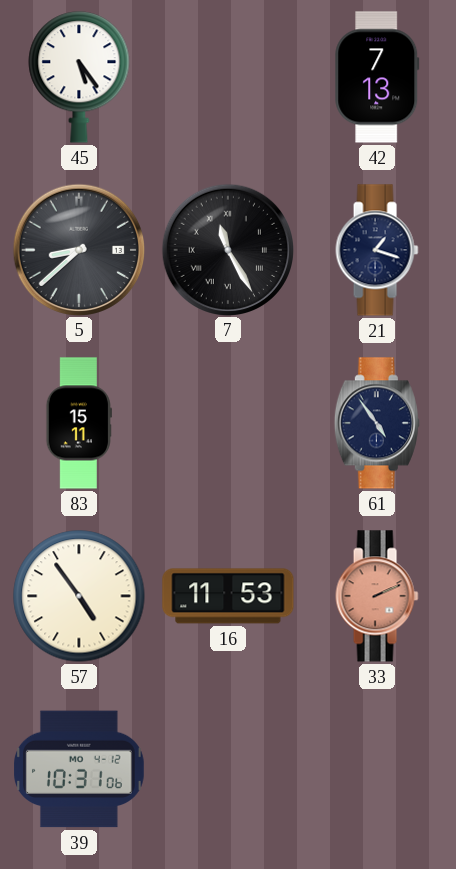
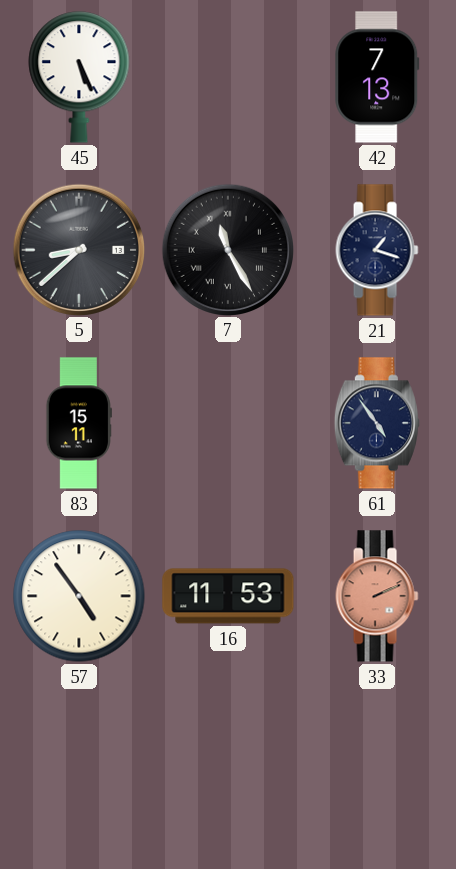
45: 5:24 -> 5:26 (79, 77)
39: 10:31 -> none (80, 769)
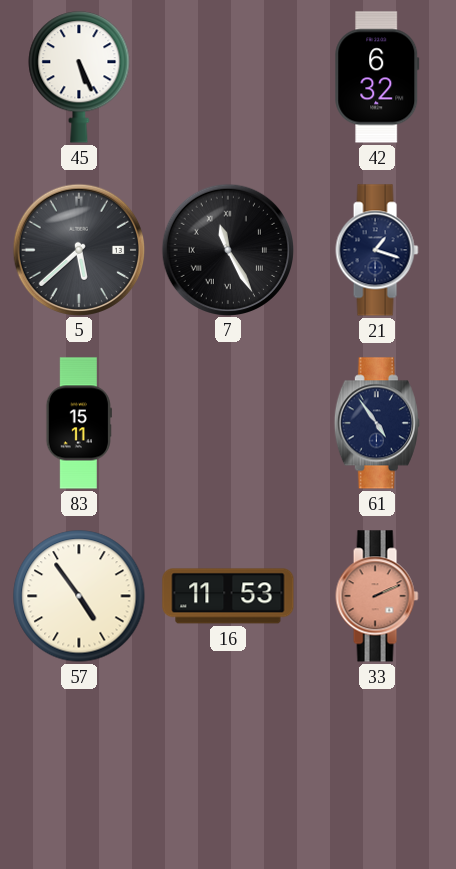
42: 7:13 -> 6:32 (377, 77)
5: 8:38 -> 5:38 (78, 249)
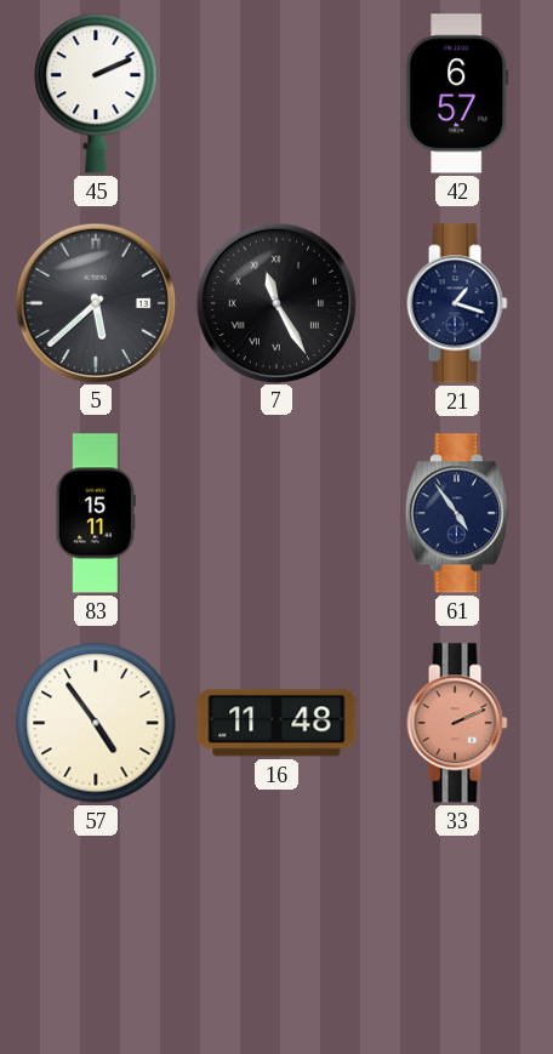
45: 5:26 -> 2:11 (96, 93)
42: 6:32 -> 6:57 (457, 93)
16: 11:53 -> 11:48 (276, 723)
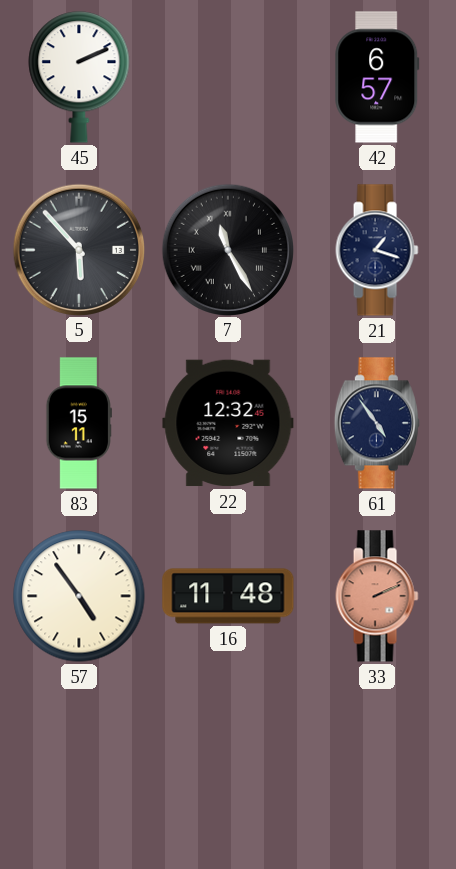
5: 5:38 -> 5:53 (78, 249)
22: none -> 12:32 (228, 423)
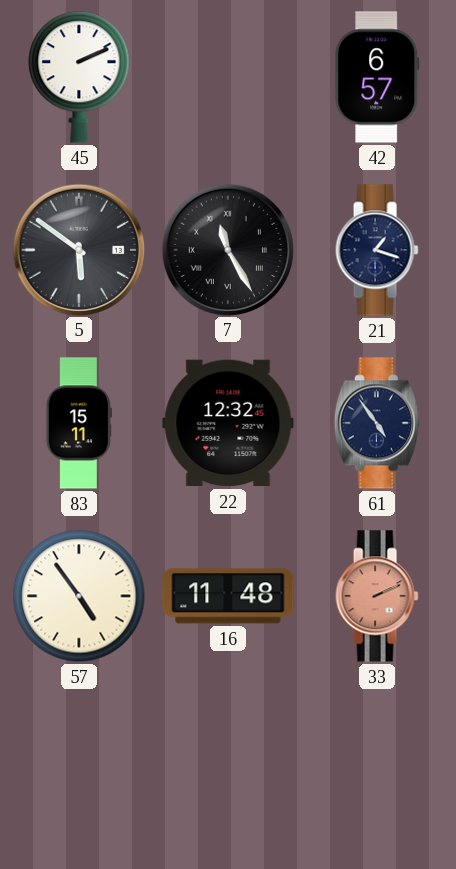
5: 5:53 -> 5:51 (78, 249)
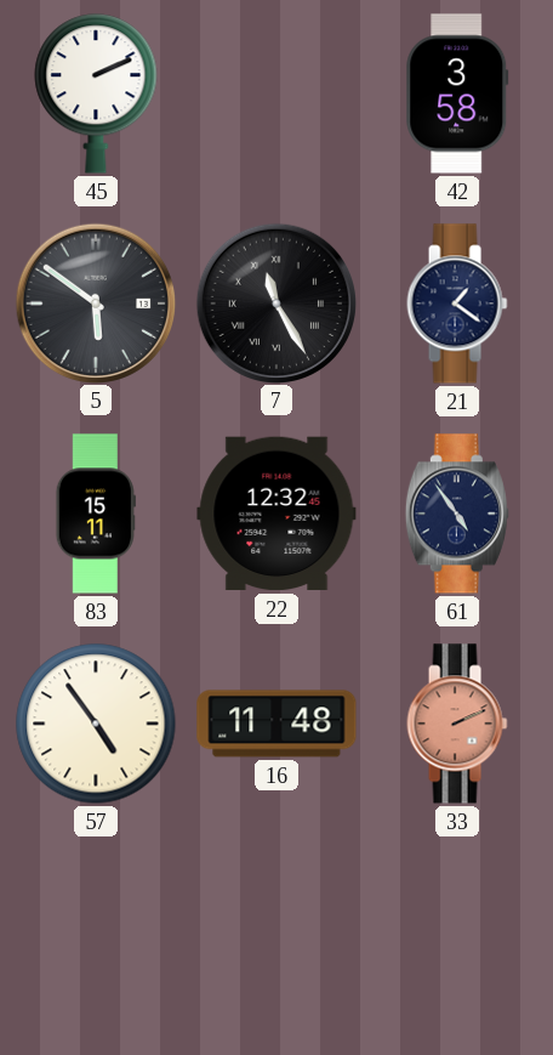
42: 6:57 -> 3:58 (457, 93)
21: 1:18 -> 1:21 (457, 304)
